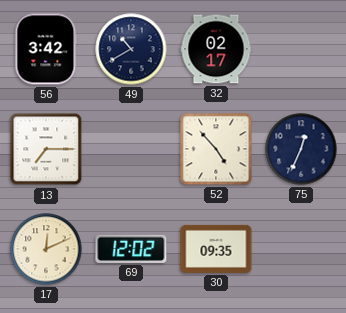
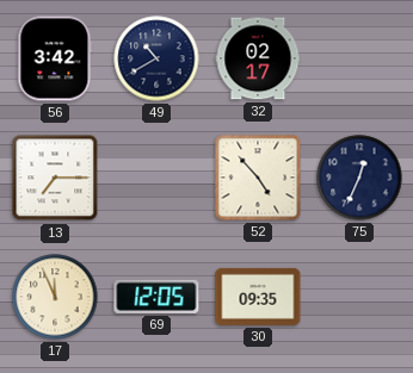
17: 12:11 -> 11:56 (55, 297)
69: 12:02 -> 12:05 (156, 297)
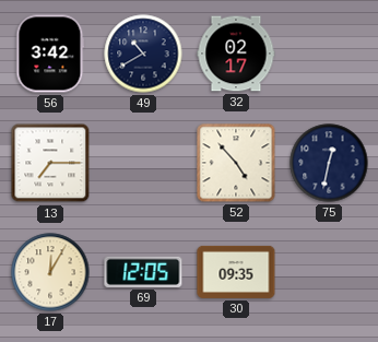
75: 12:34 -> 12:32 (329, 163)
17: 11:56 -> 12:05 (50, 272)
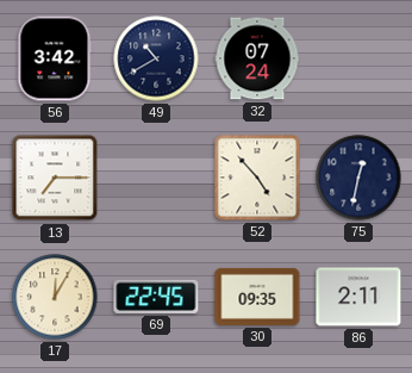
32: 02:17 -> 07:24 (257, 58)
69: 12:05 -> 22:45 (156, 297)
86: none -> 2:11 (358, 297)
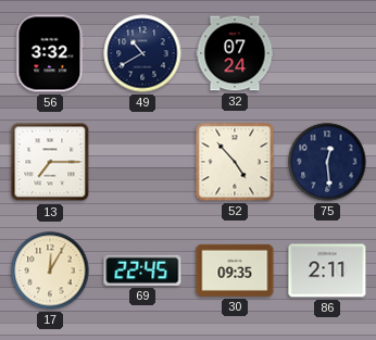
56: 3:42 -> 3:32 (50, 53)
75: 12:32 -> 12:29 (327, 162)
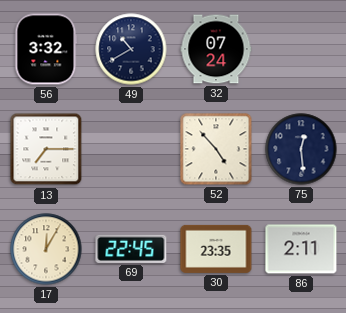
30: 09:35 -> 23:35 (216, 249)
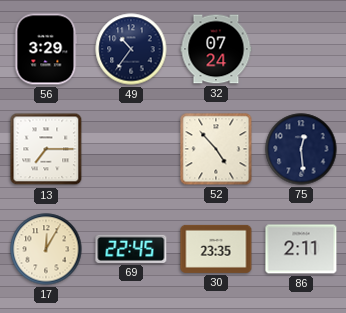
56: 3:32 -> 3:29 (46, 49)
49: 10:40 -> 10:36 (131, 49)
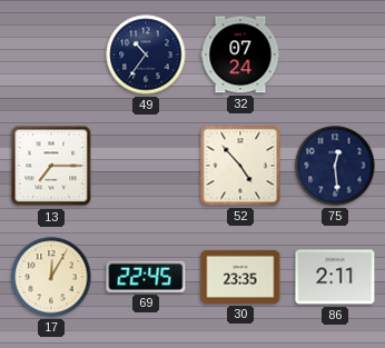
56: 3:29 -> none (46, 49)
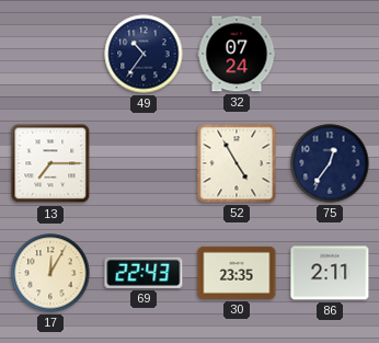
52: 4:53 -> 4:55 (237, 163)
75: 12:29 -> 12:36 (330, 163)
69: 22:45 -> 22:43 (143, 273)
